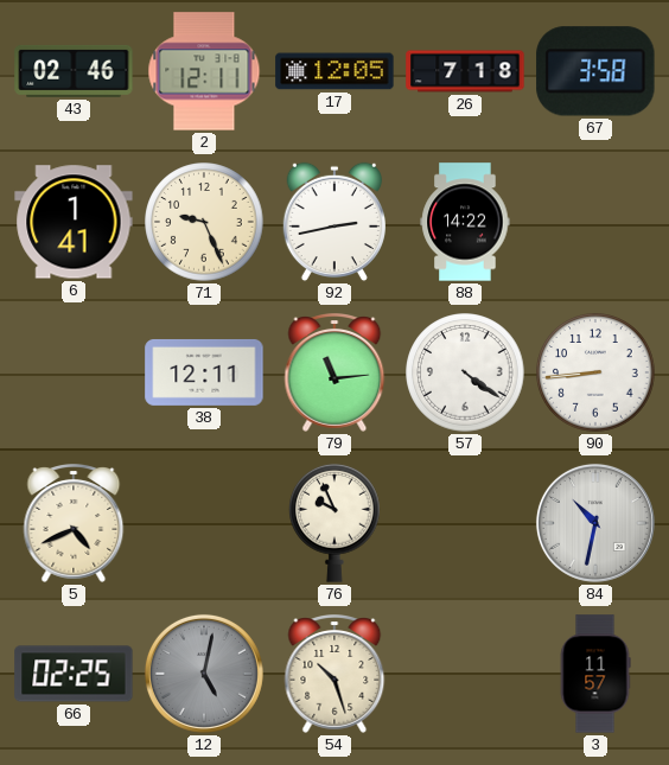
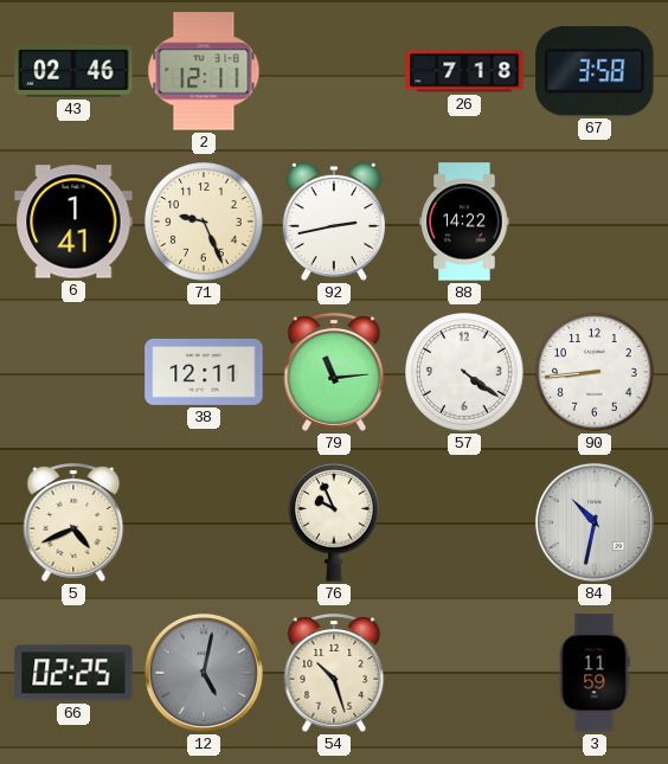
17: 12:05 -> none (334, 71)
3: 11:57 -> 11:59 (595, 673)
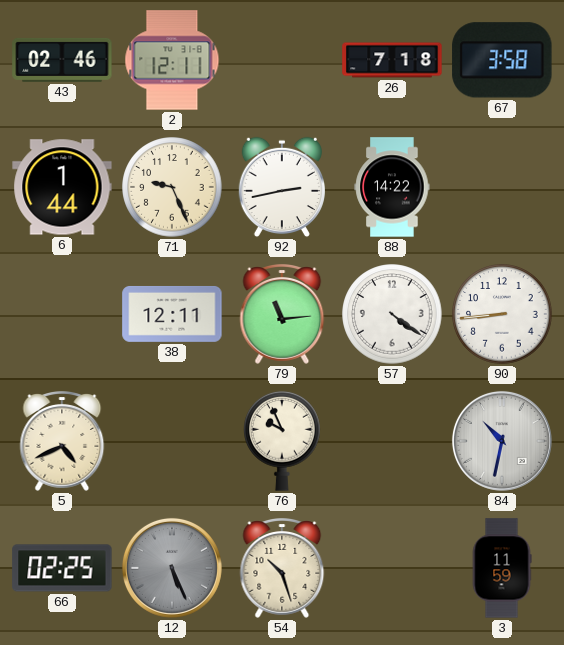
6: 1:41 -> 1:44 (62, 187)
12: 5:02 -> 5:26 (172, 568)
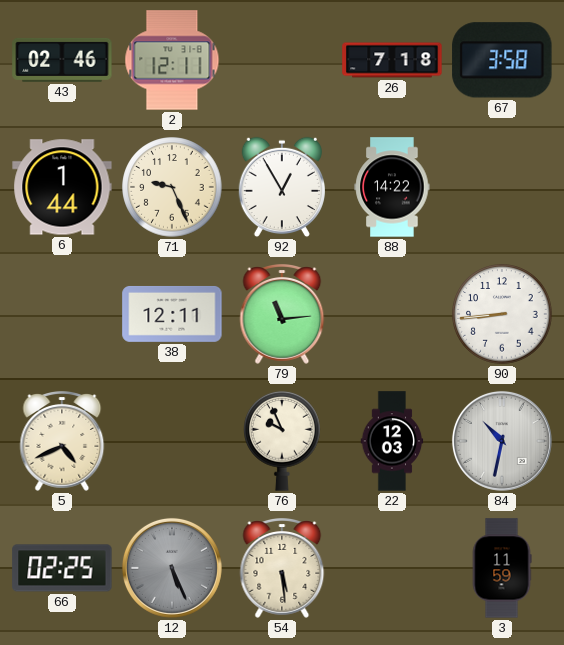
92: 2:43 -> 12:55 (282, 187)
57: 4:21 -> none (392, 314)
22: none -> 12:03 (392, 441)
54: 10:27 -> 5:29 (282, 569)
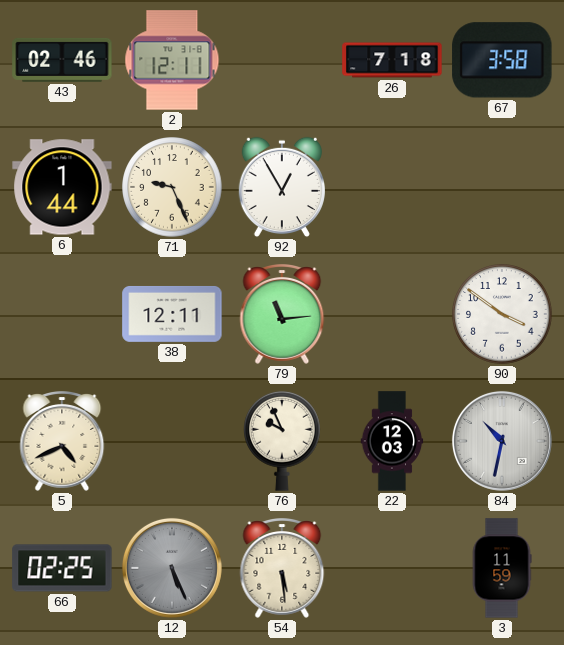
88: 14:22 -> none (392, 187)
90: 8:44 -> 3:51 (502, 314)
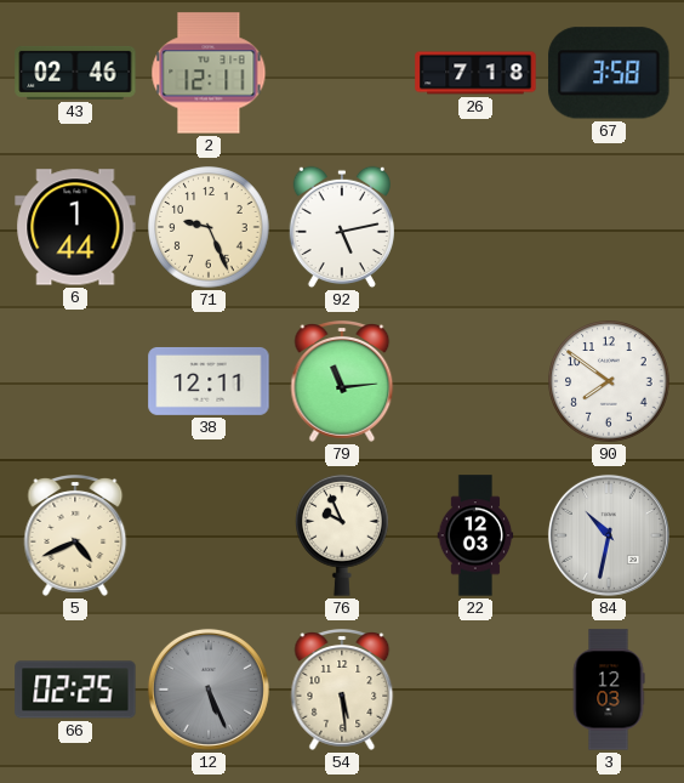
92: 12:55 -> 5:13 (342, 227)
90: 3:51 -> 7:51 (609, 381)
3: 11:59 -> 12:03 (609, 690)
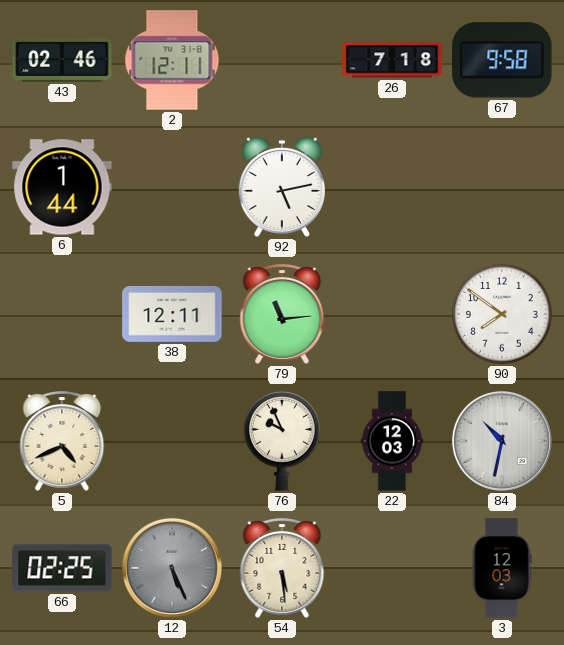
67: 3:58 -> 9:58 (502, 60)
71: 9:26 -> none (209, 227)
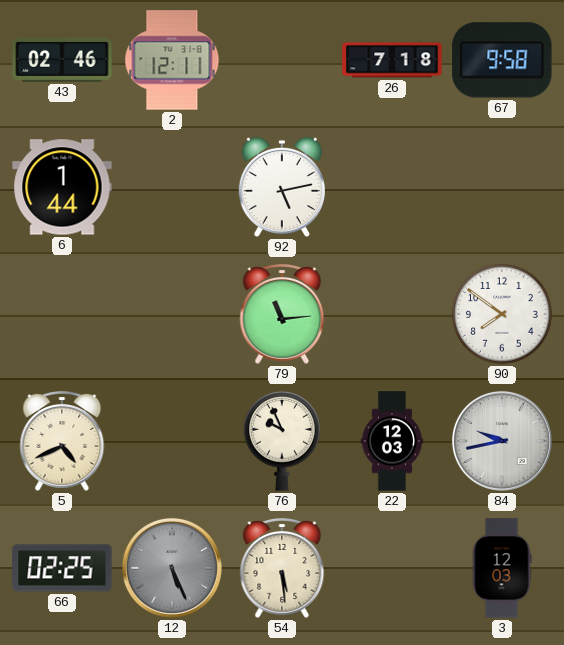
38: 12:11 -> none (172, 314)
84: 10:32 -> 9:43 (502, 441)
